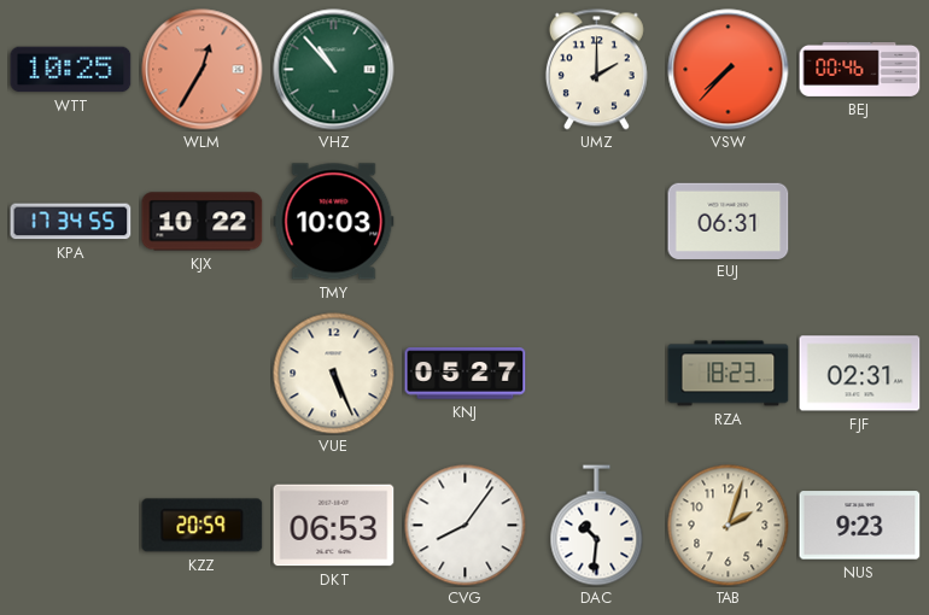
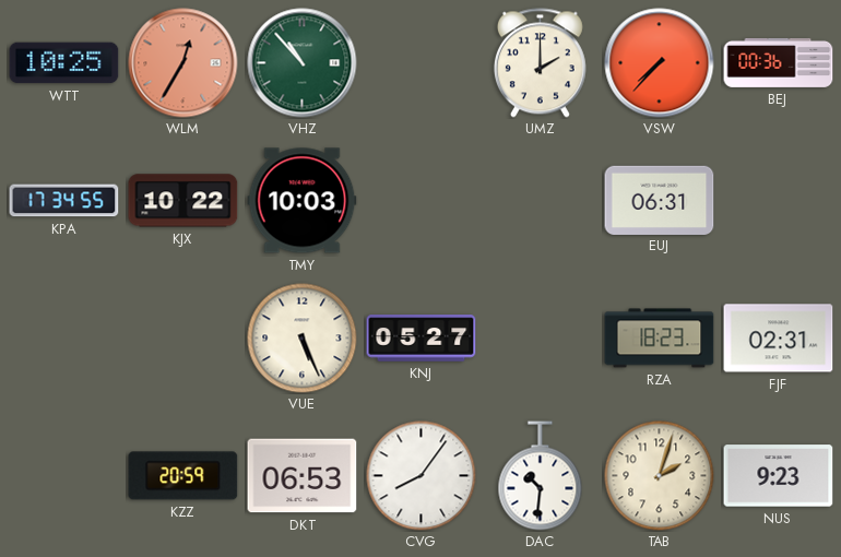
BEJ: 00:46 -> 00:36 (779, 62)
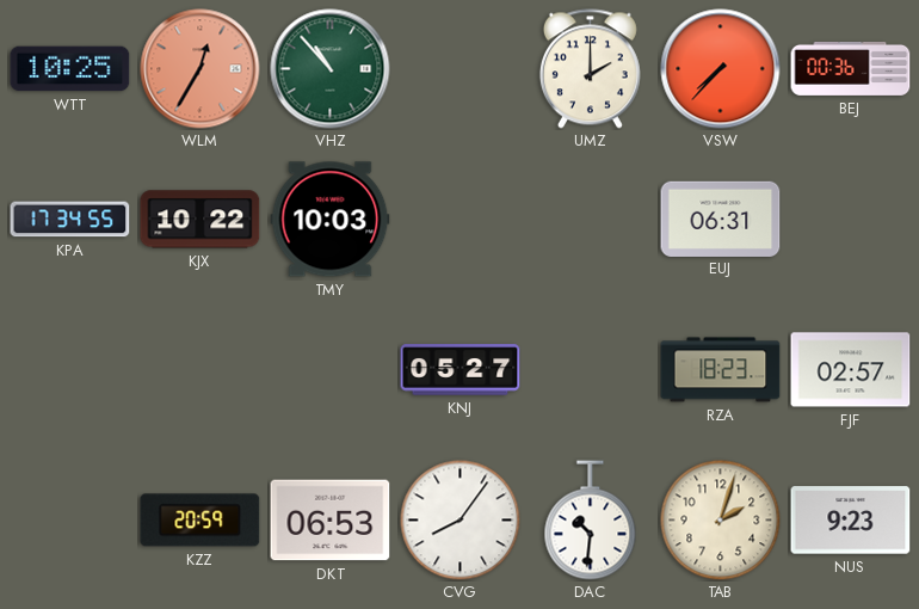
VUE: 5:26 -> none (303, 339)
FJF: 02:31 -> 02:57 (851, 370)
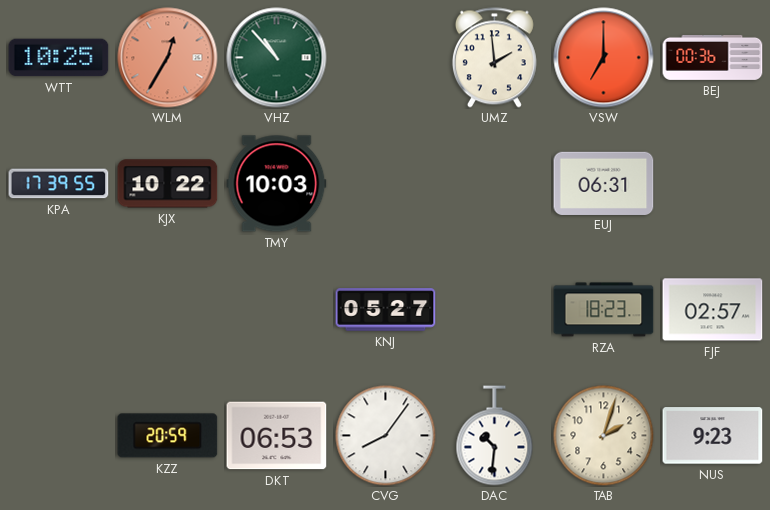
UMZ: 2:00 -> 1:59 (494, 58)
VSW: 7:37 -> 7:00 (604, 58)
KPA: 17:34 -> 17:39 (59, 184)
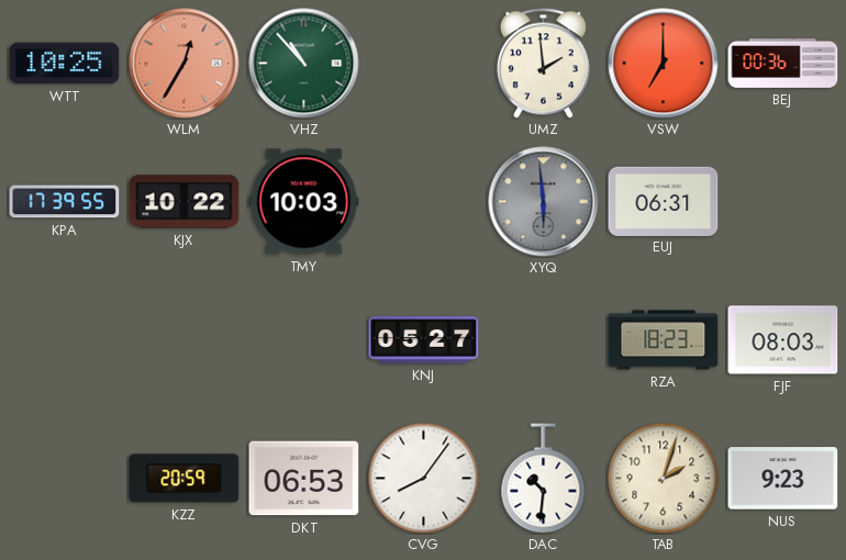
XYQ: none -> 5:59 (544, 202)
FJF: 02:57 -> 08:03 (783, 340)
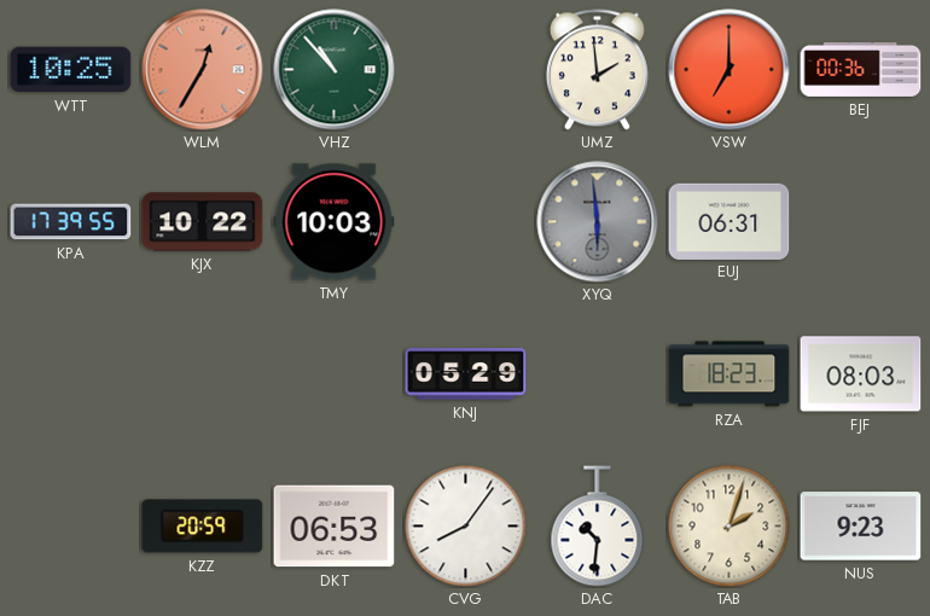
KNJ: 05:27 -> 05:29 (466, 374)
